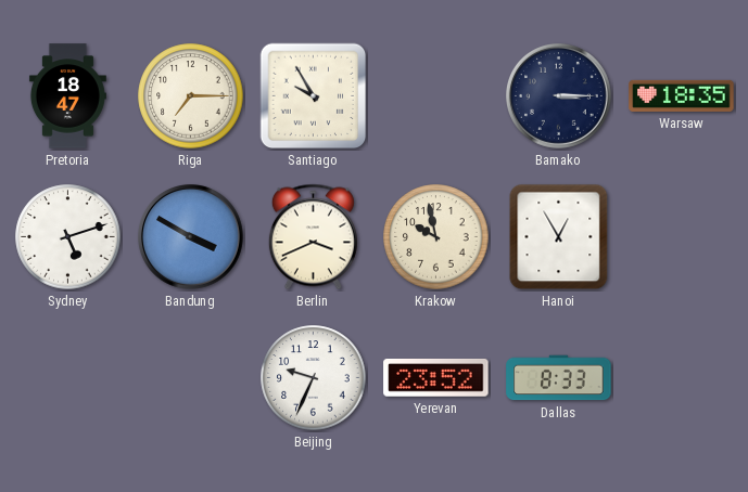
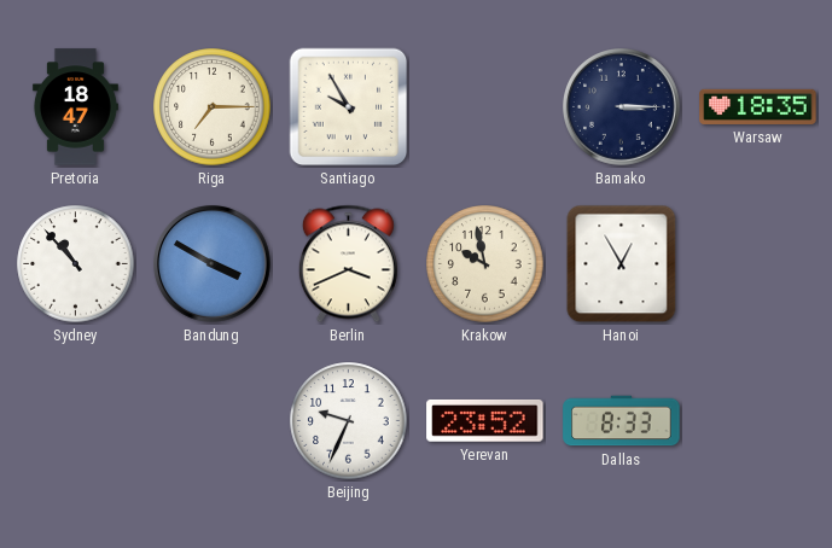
Sydney: 5:12 -> 10:53 (76, 264)
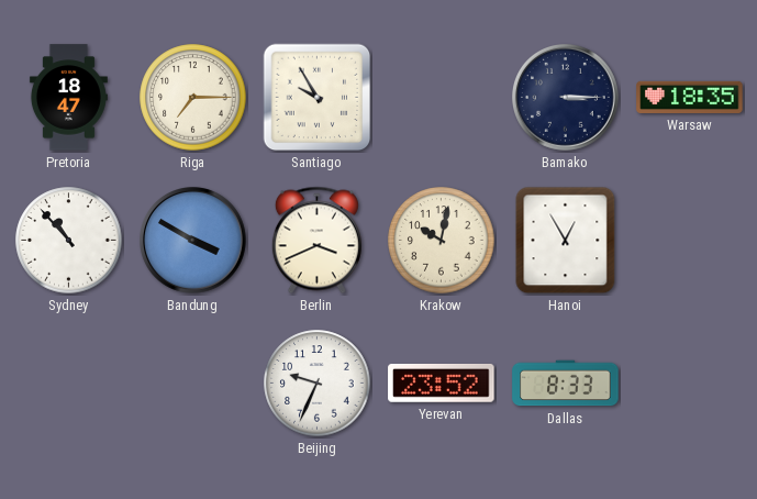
Krakow: 9:58 -> 10:02 (442, 241)
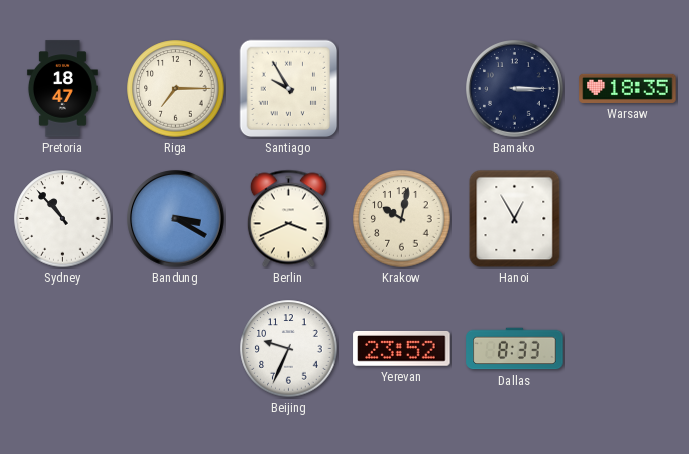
Bandung: 3:50 -> 3:20 (176, 219)
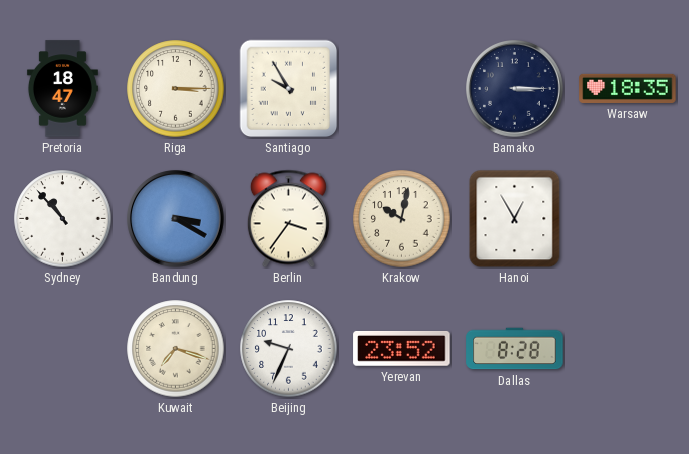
Riga: 7:15 -> 3:15 (176, 89)
Berlin: 3:41 -> 3:36 (288, 219)
Kuwait: none -> 7:18 (176, 349)
Dallas: 8:33 -> 8:28 (515, 349)
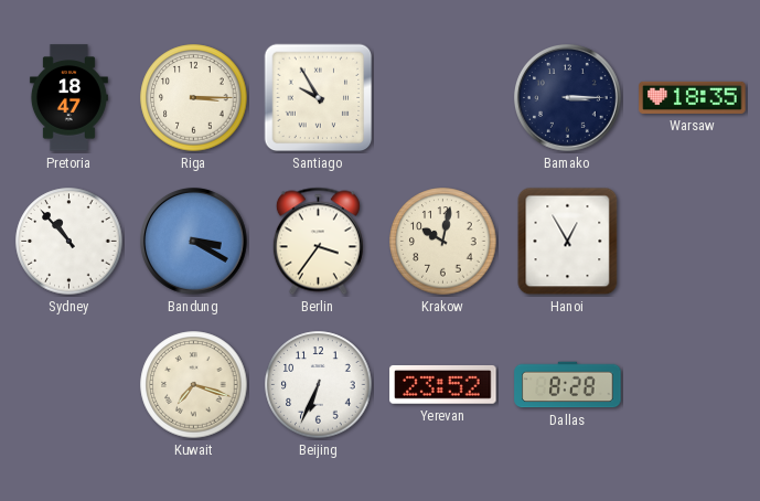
Beijing: 9:34 -> 6:34 (319, 385)
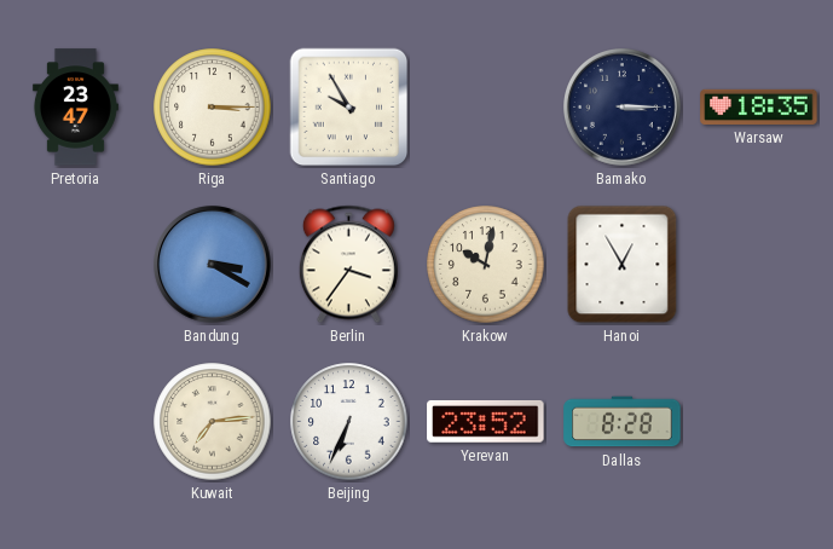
Pretoria: 18:47 -> 23:47 (75, 108)
Sydney: 10:53 -> none (69, 242)
Kuwait: 7:18 -> 7:14 (213, 422)
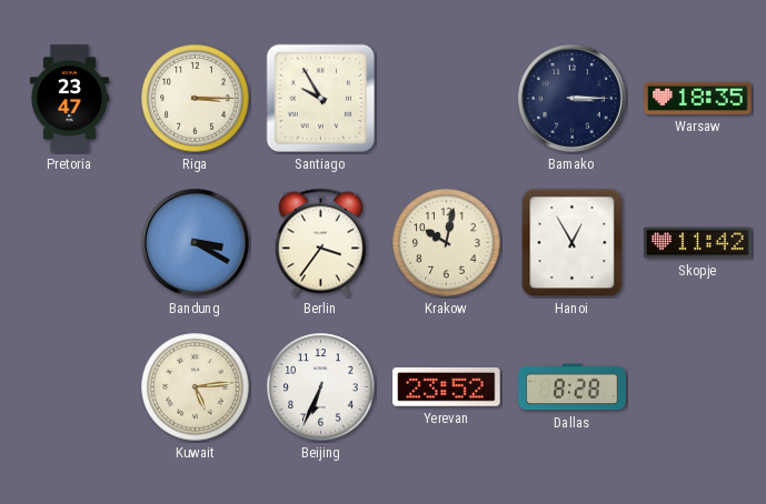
Skopje: none -> 11:42 (698, 243)
Kuwait: 7:14 -> 5:14 (196, 387)
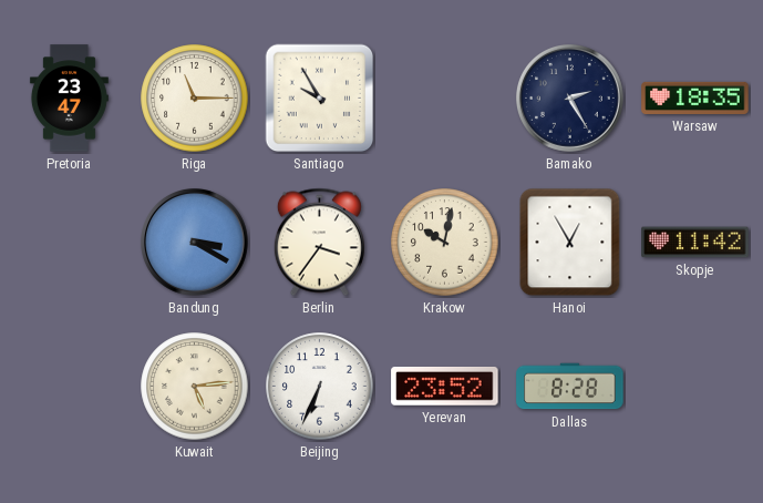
Riga: 3:15 -> 11:15 (195, 99)
Bamako: 3:15 -> 2:25 (570, 99)
